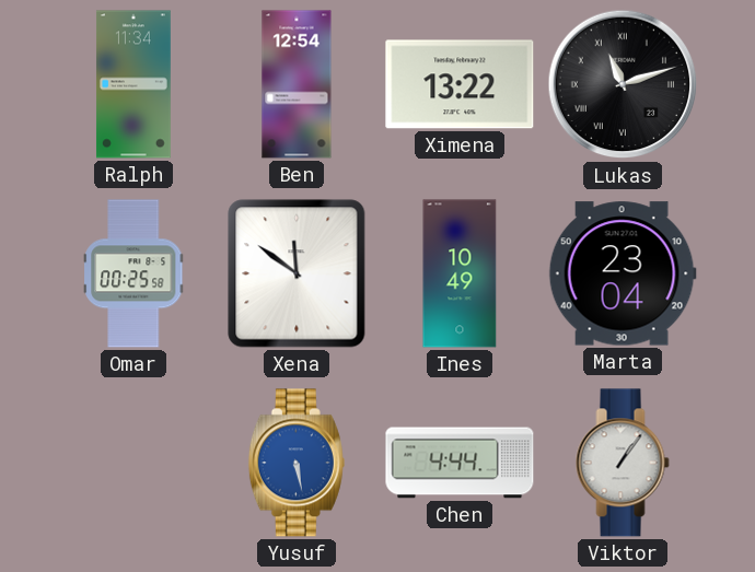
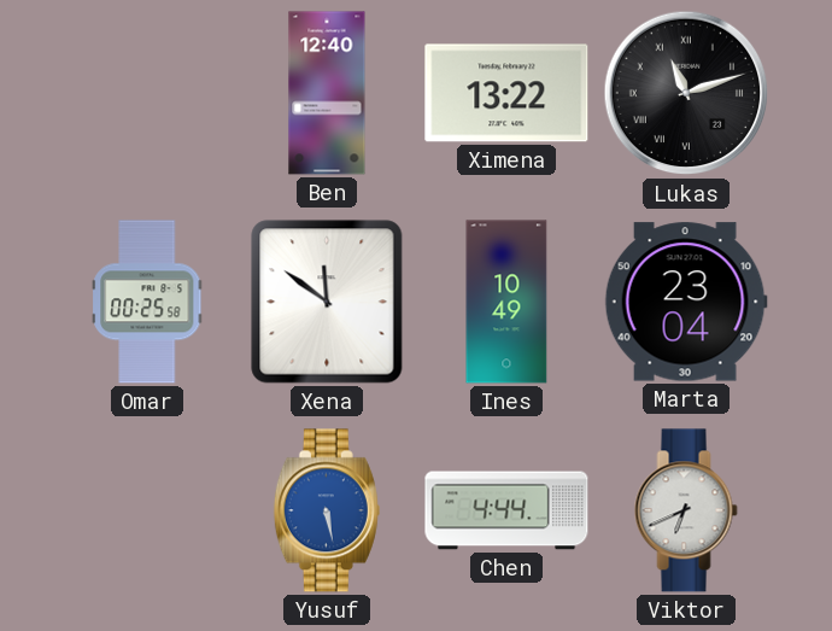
Ralph: 11:34 -> none (133, 84)
Ben: 12:54 -> 12:40 (327, 93)
Viktor: 1:06 -> 6:41 (686, 510)
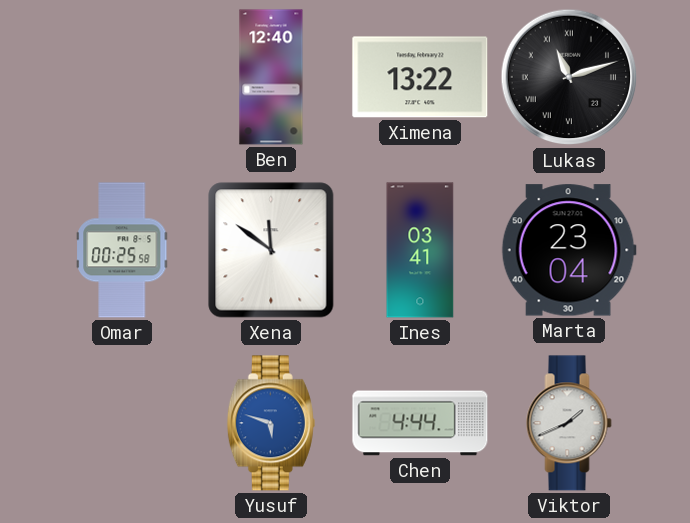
Ines: 10:49 -> 03:41 (420, 250)
Yusuf: 5:28 -> 5:48 (271, 423)
Viktor: 6:41 -> 1:41 (569, 423)
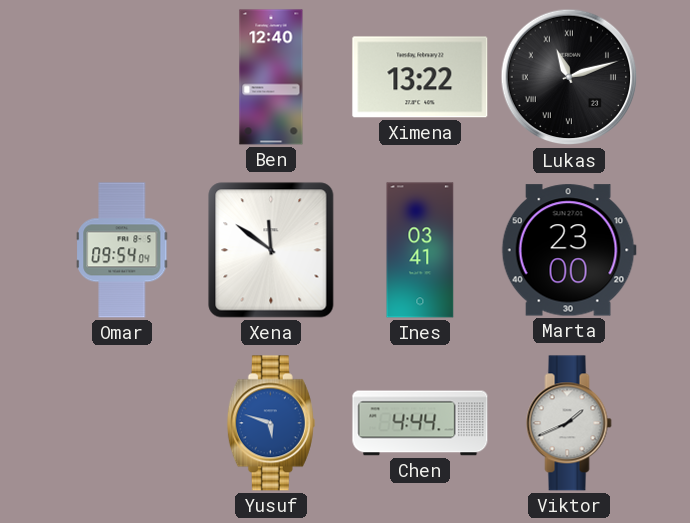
Omar: 00:25 -> 09:54 (122, 250)
Marta: 23:04 -> 23:00 (569, 250)
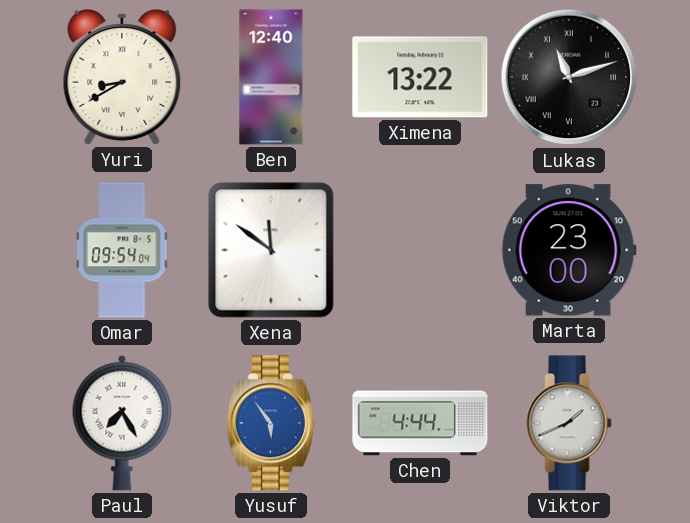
Yuri: none -> 8:40 (122, 77)
Ines: 03:41 -> none (420, 250)
Paul: none -> 7:25 (122, 423)
Yusuf: 5:48 -> 5:54 (271, 423)
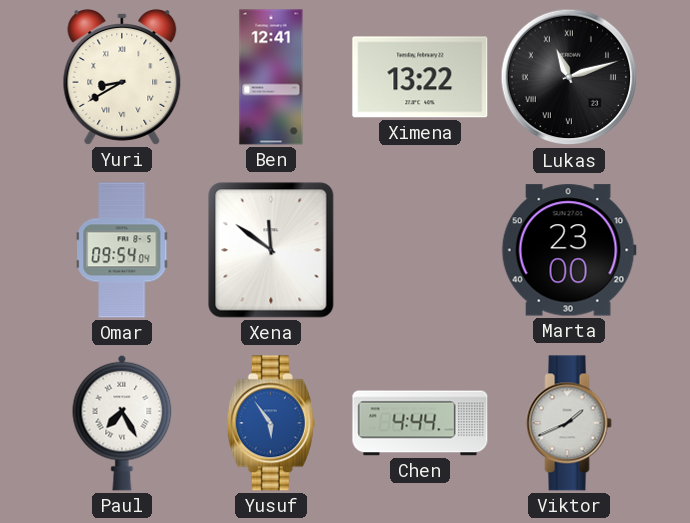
Ben: 12:40 -> 12:41 (271, 77)
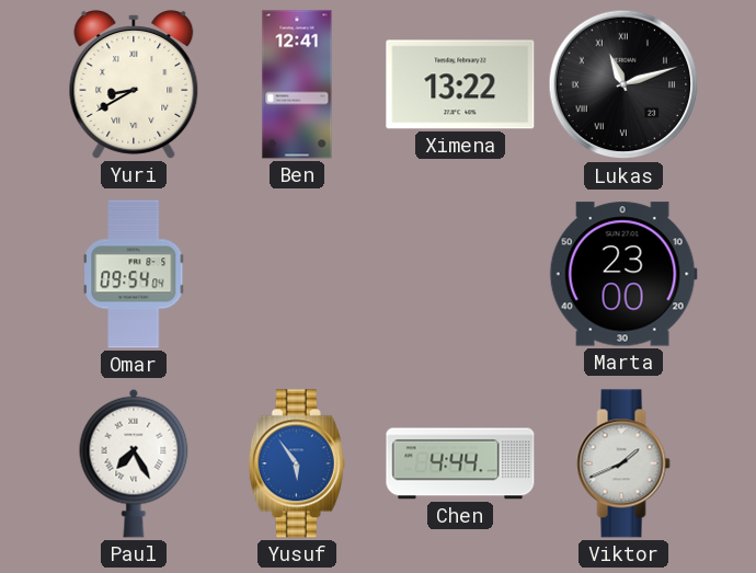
Xena: 11:51 -> none (271, 250)
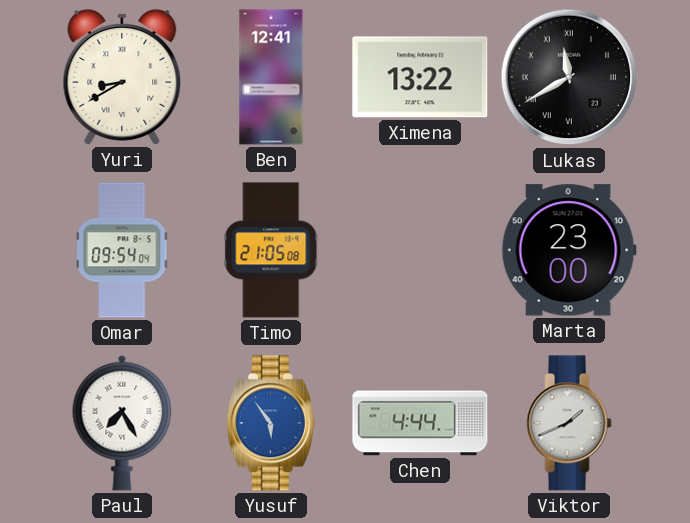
Lukas: 11:12 -> 11:40 (569, 77)
Timo: none -> 21:05 (271, 250)
